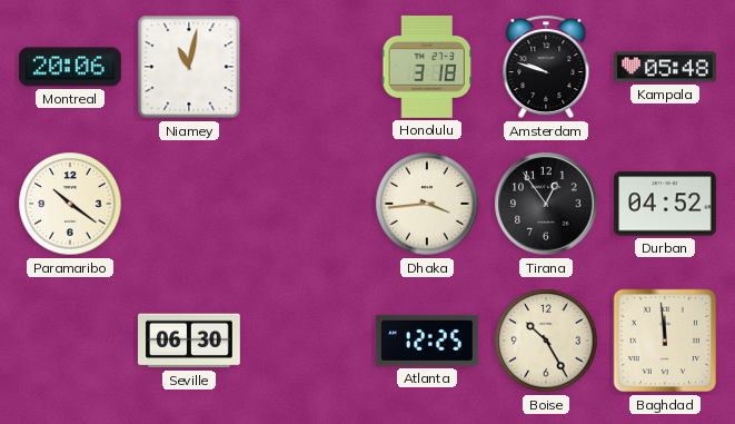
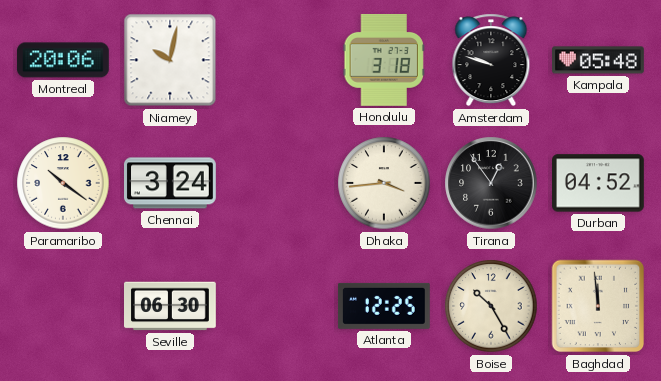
Niamey: 11:02 -> 10:02 (170, 60)
Chennai: none -> 3:24 (171, 183)
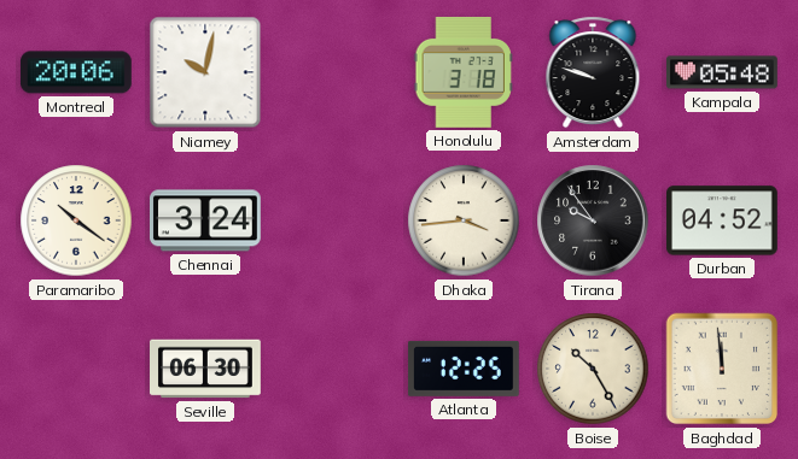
Tirana: 12:54 -> 9:54 (593, 220)
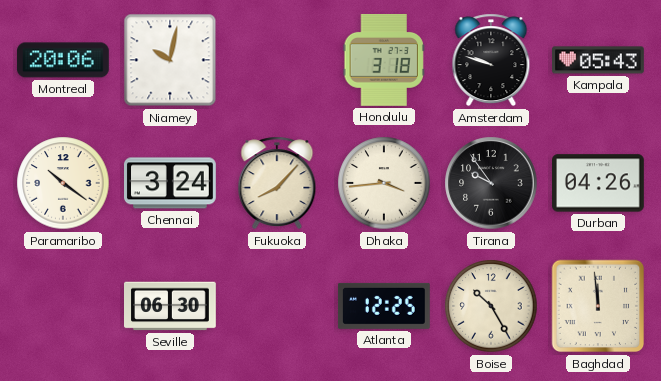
Kampala: 05:48 -> 05:43 (599, 60)
Fukuoka: none -> 8:07 (277, 183)
Durban: 04:52 -> 04:26 (599, 183)
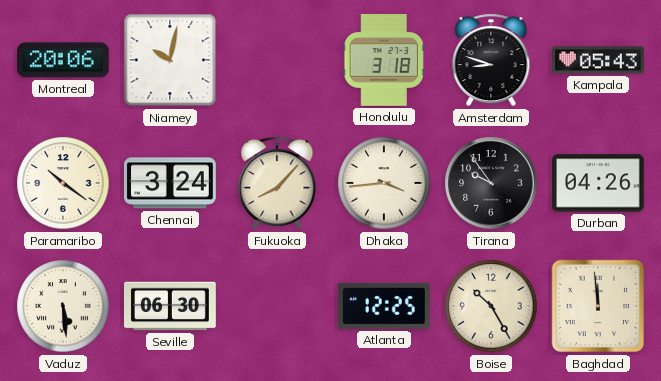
Amsterdam: 9:48 -> 8:48 (491, 60)
Vaduz: none -> 5:29 (63, 306)
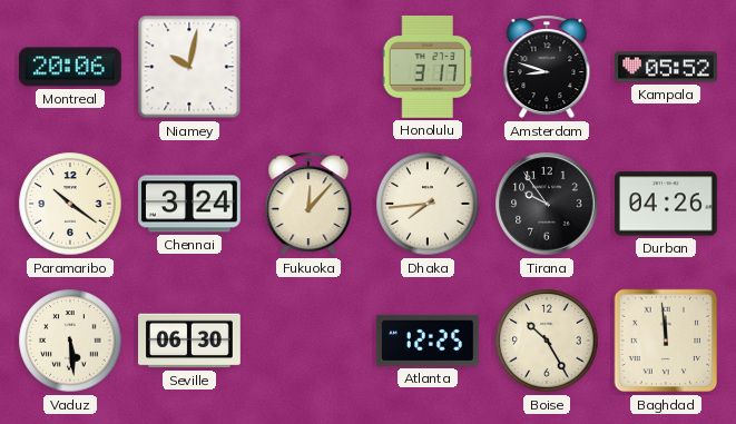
Honolulu: 3:18 -> 3:17 (428, 67)
Kampala: 05:43 -> 05:52 (667, 67)
Fukuoka: 8:07 -> 12:07 (308, 204)
Dhaka: 3:44 -> 7:44 (428, 204)
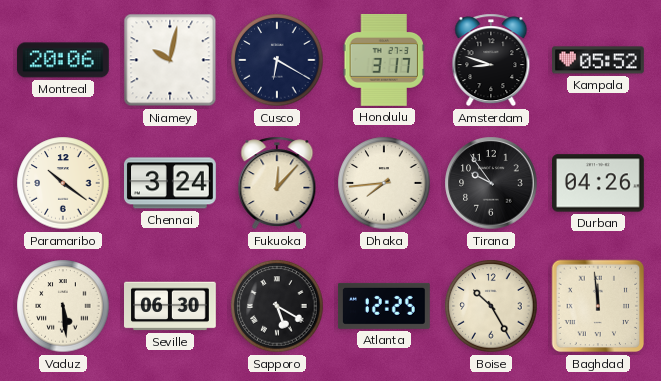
Cusco: none -> 6:20 (277, 60)
Sapporo: none -> 5:20 (277, 306)
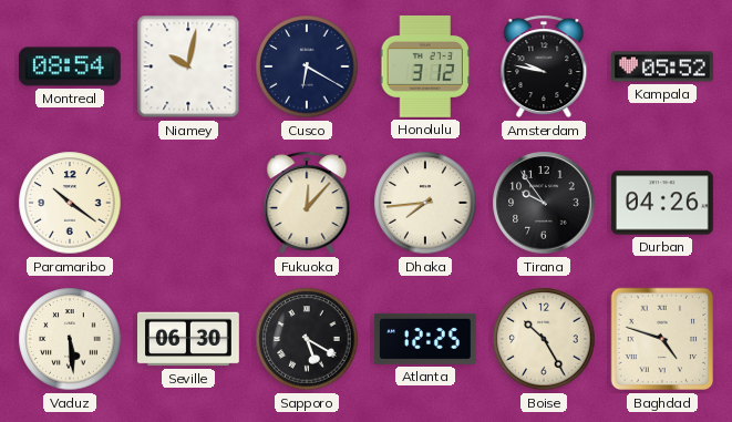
Montreal: 20:06 -> 08:54 (70, 66)
Honolulu: 3:17 -> 3:12 (425, 66)
Amsterdam: 8:48 -> 9:47 (544, 66)
Chennai: 3:24 -> none (171, 183)
Baghdad: 11:59 -> 4:48 (662, 339)
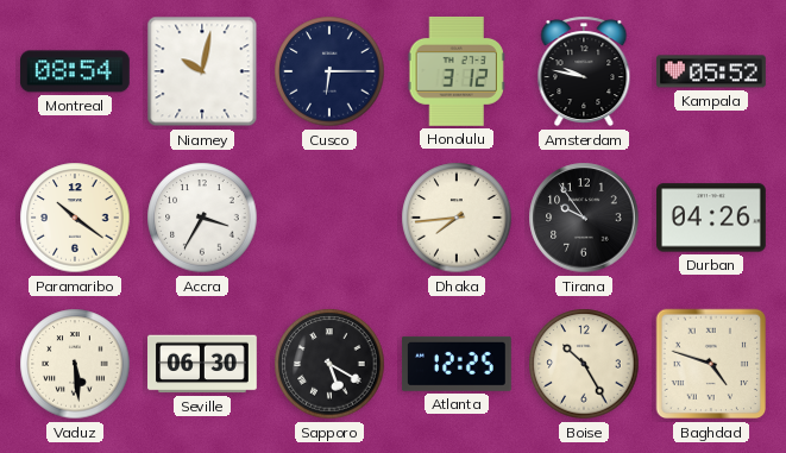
Cusco: 6:20 -> 6:15 (329, 71)
Accra: none -> 3:35 (202, 218)
Fukuoka: 12:07 -> none (307, 203)
